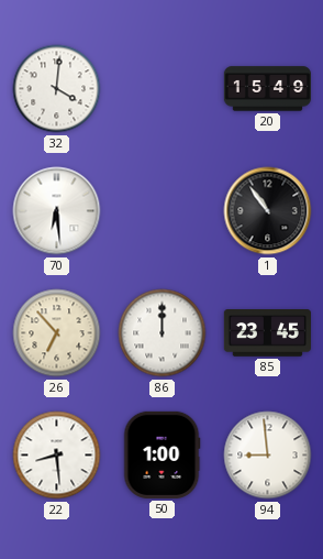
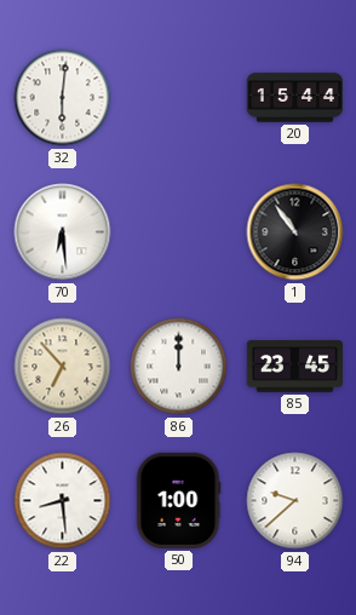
32: 4:01 -> 6:01 (63, 98)
20: 15:49 -> 15:44 (294, 98)
94: 8:59 -> 9:38 (295, 501)
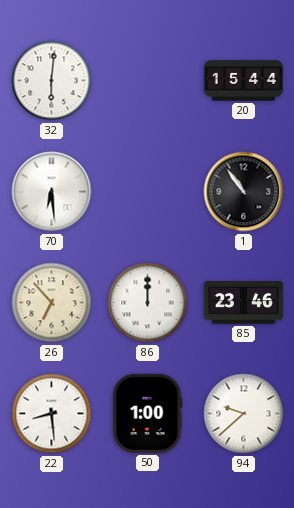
85: 23:45 -> 23:46 (243, 303)
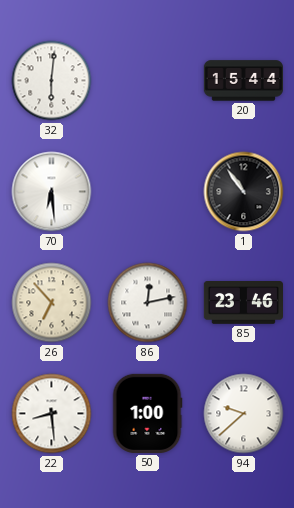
86: 12:00 -> 12:13 (148, 303)
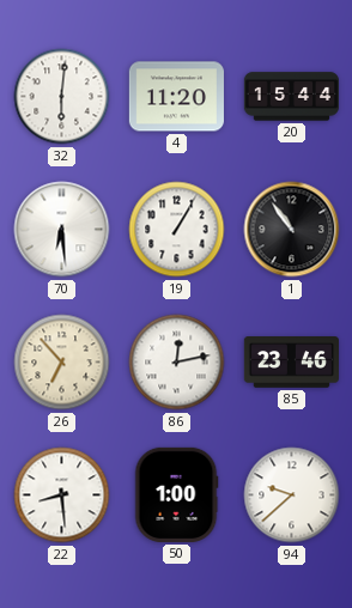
4: none -> 11:20 (176, 97)
19: none -> 1:05 (177, 230)
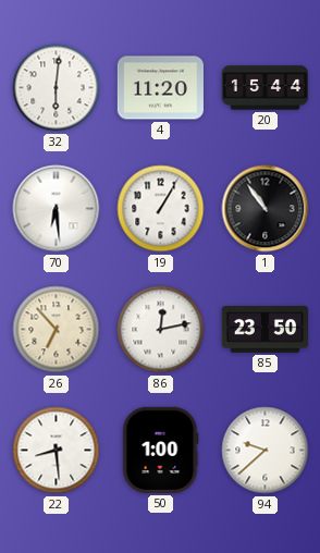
85: 23:46 -> 23:50 (264, 330)
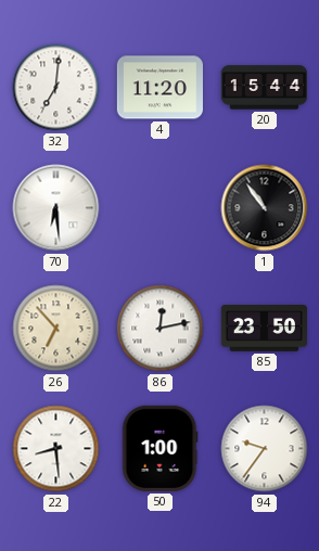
32: 6:01 -> 7:01 (56, 88)
19: 1:05 -> none (161, 209)
94: 9:38 -> 9:36 (265, 449)
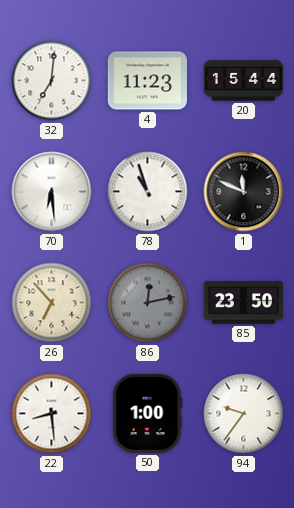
4: 11:20 -> 11:23 (147, 81)
78: none -> 10:57 (148, 192)
1: 10:54 -> 11:49 (244, 192)
86 dial: white -> grey (148, 303)
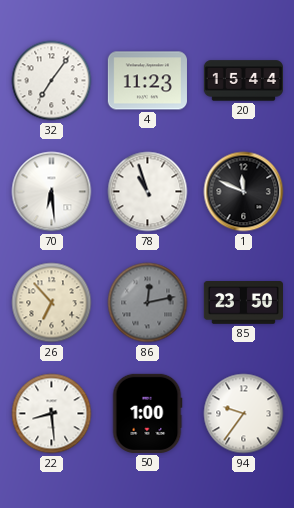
32: 7:01 -> 7:06 (52, 81)
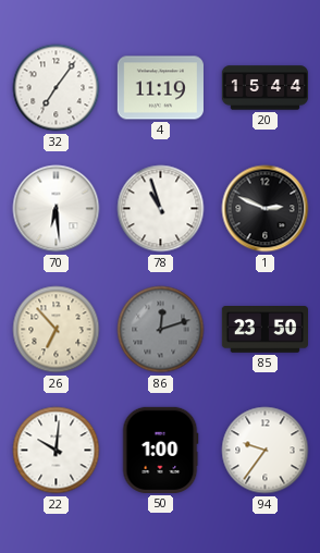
4: 11:23 -> 11:19 (160, 88)
1: 11:49 -> 2:49 (266, 209)
86: 12:13 -> 12:12 (161, 330)
22: 8:29 -> 10:01 (57, 451)
